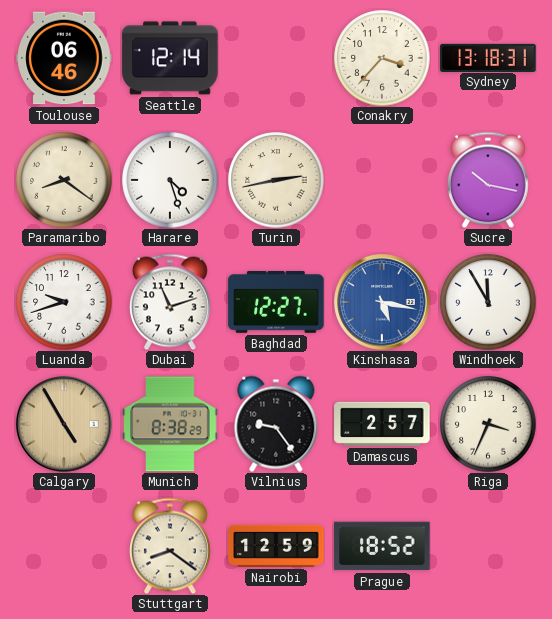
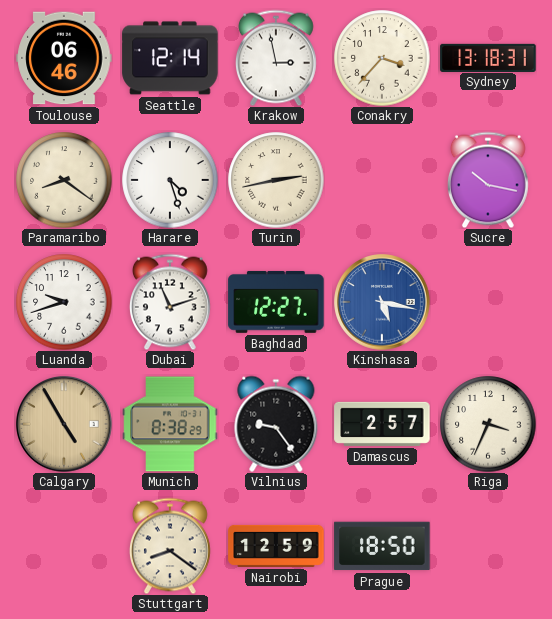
Krakow: none -> 2:58 (276, 58)
Windhoek: 11:55 -> none (488, 302)
Prague: 18:52 -> 18:50 (382, 546)
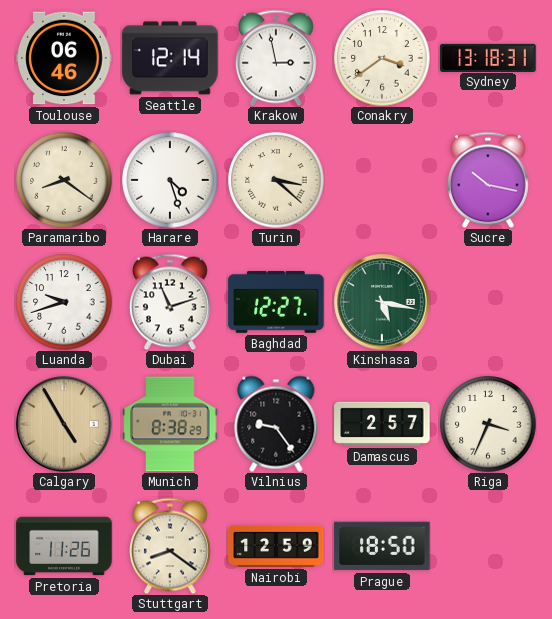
Conakry: 3:37 -> 3:39 (382, 58)
Turin: 2:43 -> 3:22 (276, 180)
Kinshasa dial: blue -> green (382, 302)
Pretoria: none -> 11:26 (64, 546)
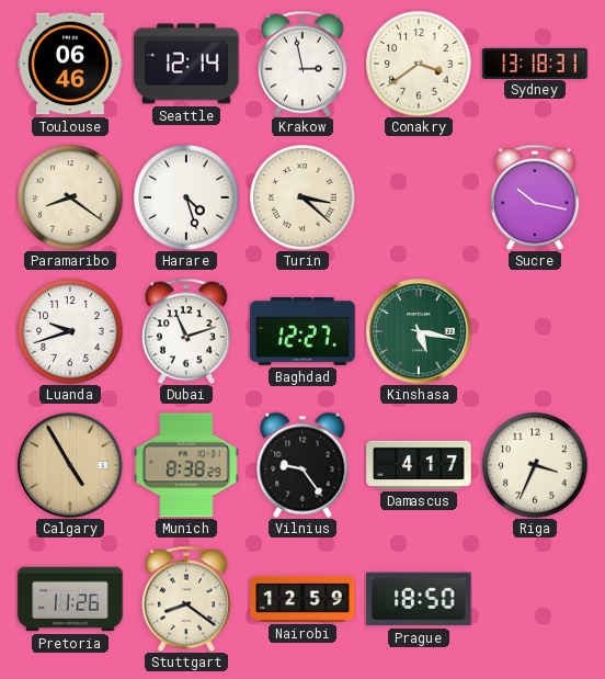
Damascus: 2:57 -> 4:17 (419, 465)
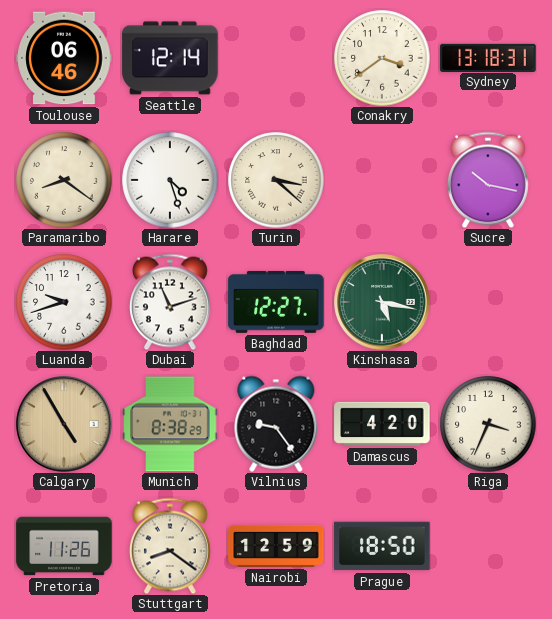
Krakow: 2:58 -> none (302, 64)
Damascus: 4:17 -> 4:20 (382, 424)
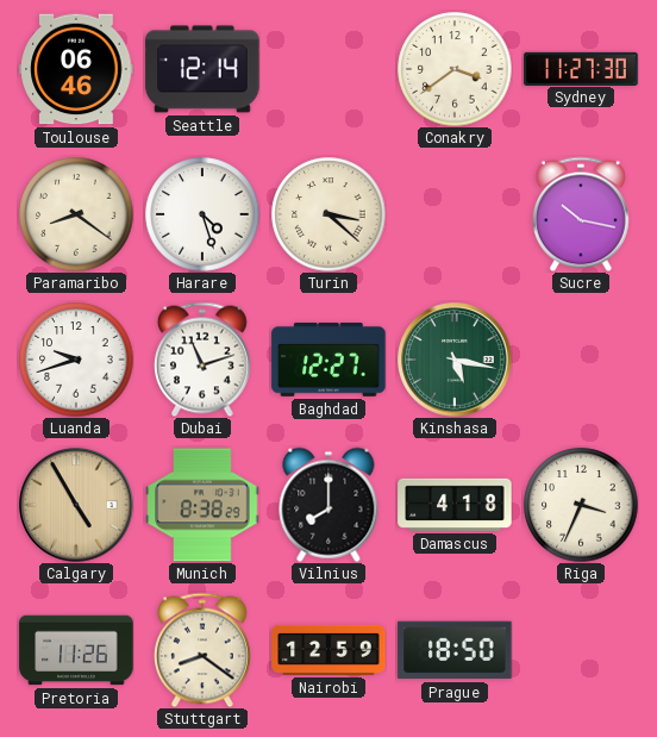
Sydney: 13:18 -> 11:27 (581, 68)
Vilnius: 9:24 -> 8:00 (328, 505)
Damascus: 4:20 -> 4:18 (455, 505)
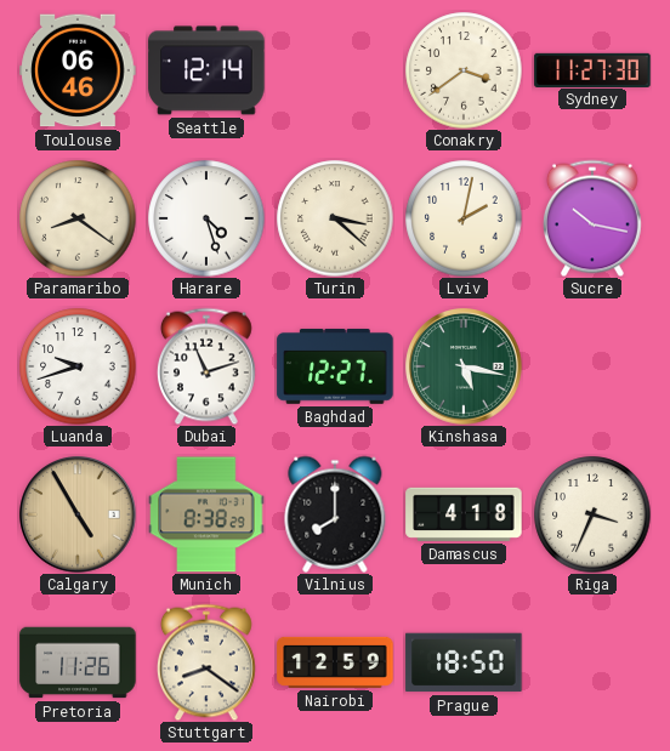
Lviv: none -> 2:02 (464, 218)
